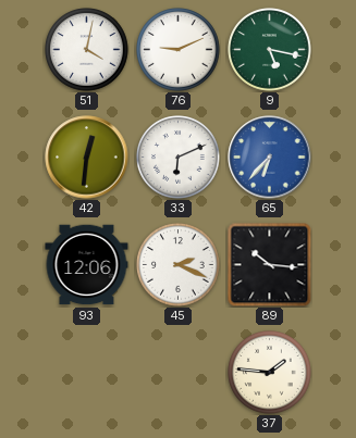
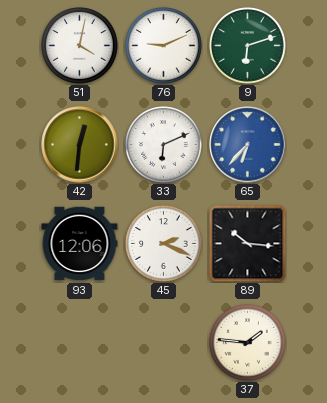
9: 5:17 -> 6:12 (248, 46)
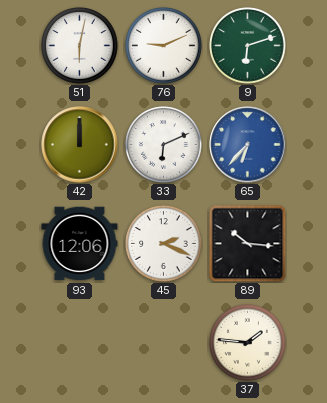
51: 4:02 -> 6:02 (80, 46)
42: 12:31 -> 12:00 (80, 145)
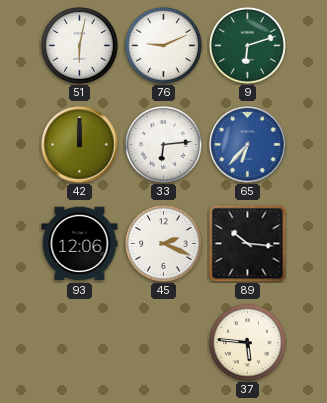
33: 6:11 -> 6:14 (164, 145)
37: 1:46 -> 5:46 (248, 343)
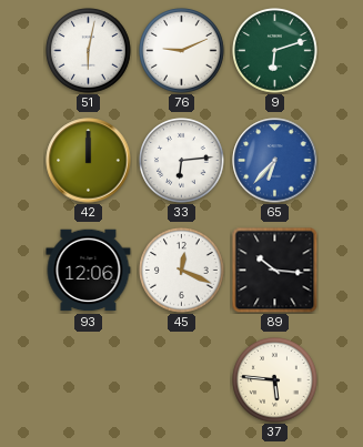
45: 2:19 -> 12:19 (182, 271)
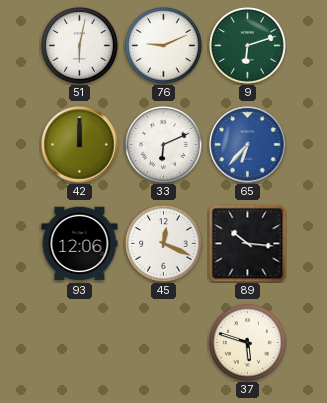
33: 6:14 -> 6:11 (164, 145)
37: 5:46 -> 5:48 (248, 343)
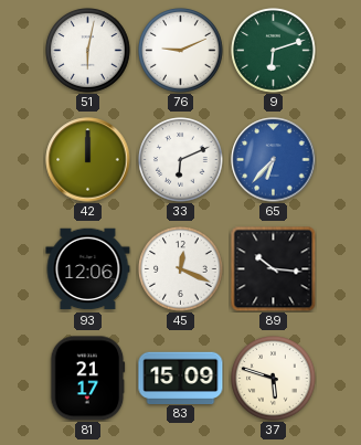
81: none -> 21:17 (88, 379)
83: none -> 15:09 (181, 378)
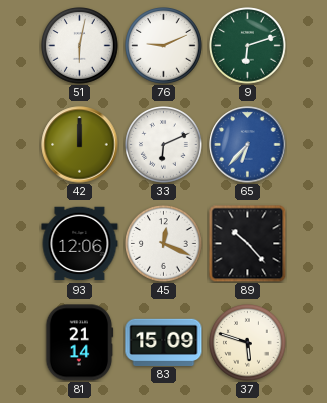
89: 10:16 -> 10:23 (247, 243)
81: 21:17 -> 21:14 (80, 343)
